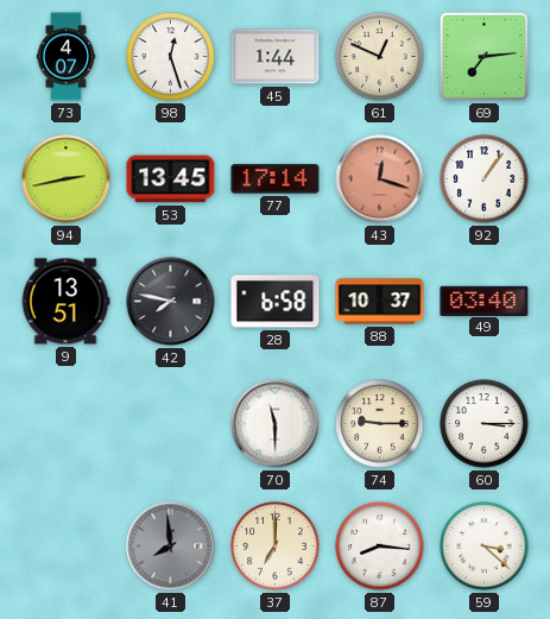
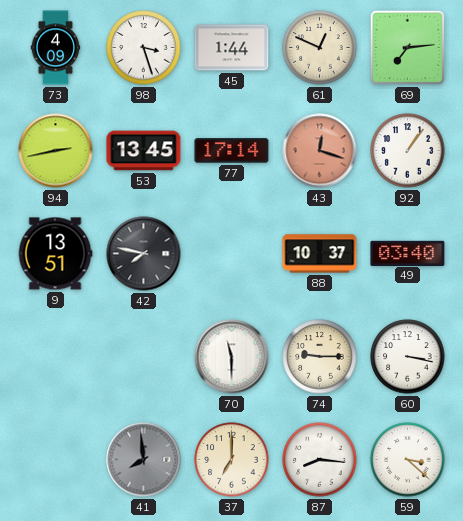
73: 4:07 -> 4:09 (56, 48)
98: 12:27 -> 3:27 (144, 48)
28: 6:58 -> none (276, 302)
60: 3:15 -> 3:17 (408, 357)
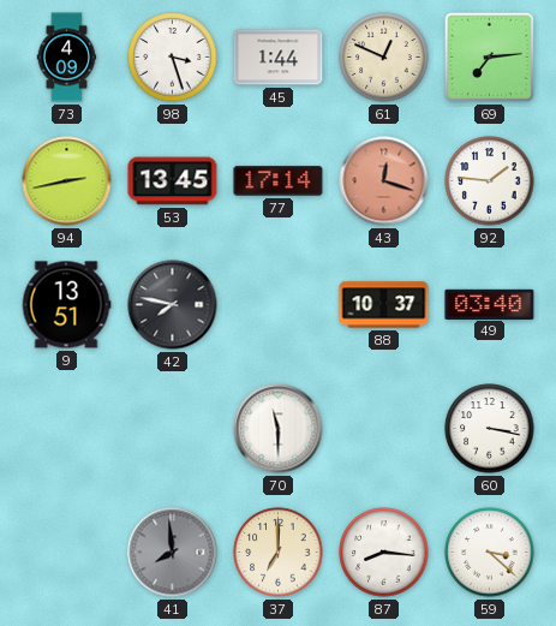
92: 1:06 -> 1:46 (490, 181)
74: 9:15 -> none (320, 357)
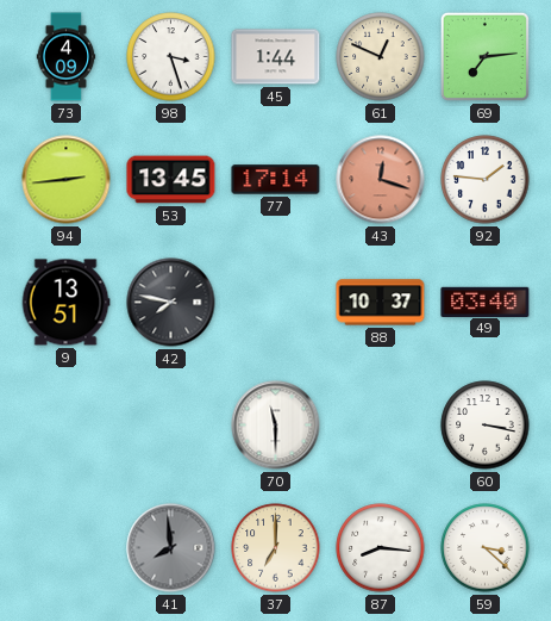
94: 2:43 -> 2:44 (67, 180)
